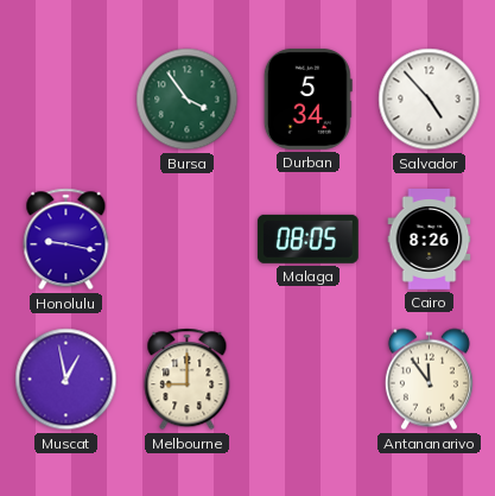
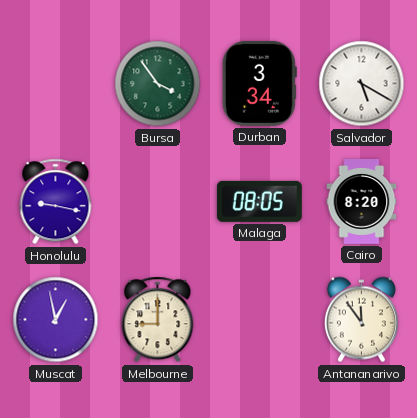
Durban: 5:34 -> 3:34 (259, 83)
Salvador: 4:53 -> 5:20 (362, 84)
Cairo: 8:26 -> 8:20 (362, 202)
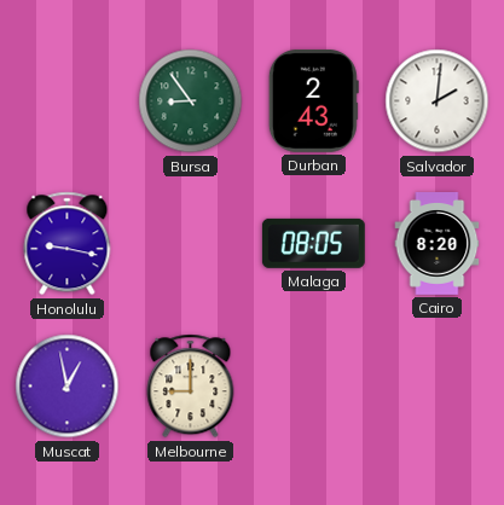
Bursa: 3:54 -> 8:54 (191, 101)
Durban: 3:34 -> 2:43 (313, 100)
Salvador: 5:20 -> 2:01 (438, 101)
Antananarivo: 11:54 -> none (361, 320)
